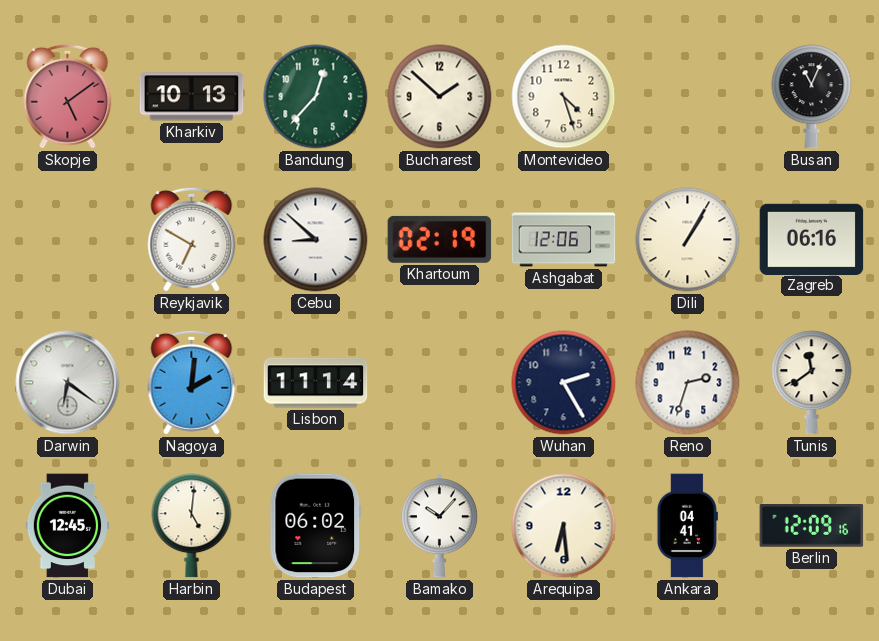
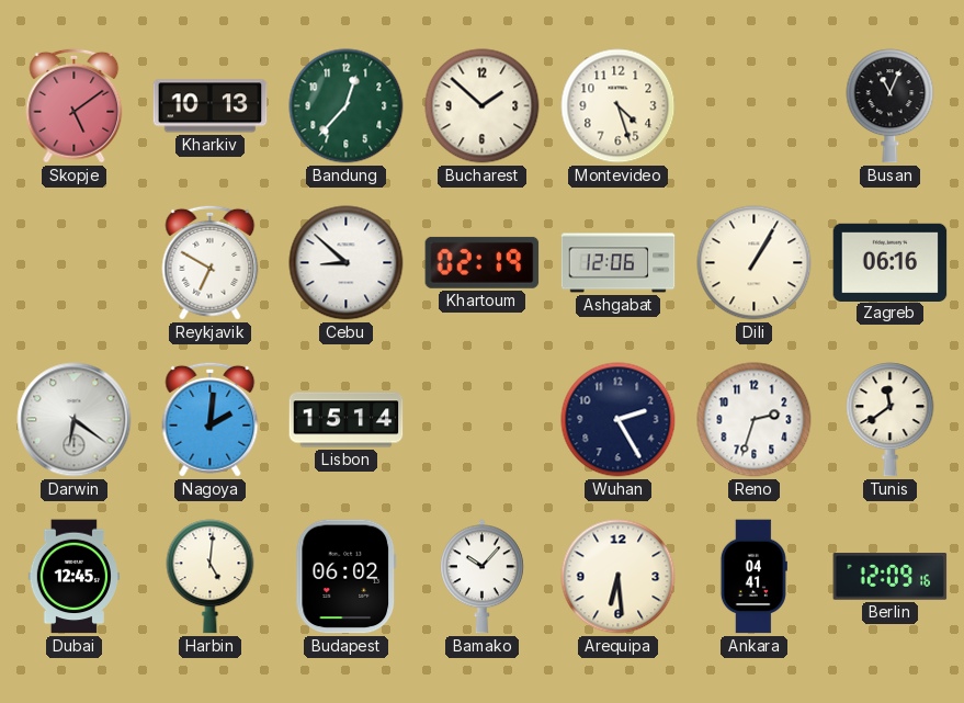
Lisbon: 11:14 -> 15:14 (347, 420)
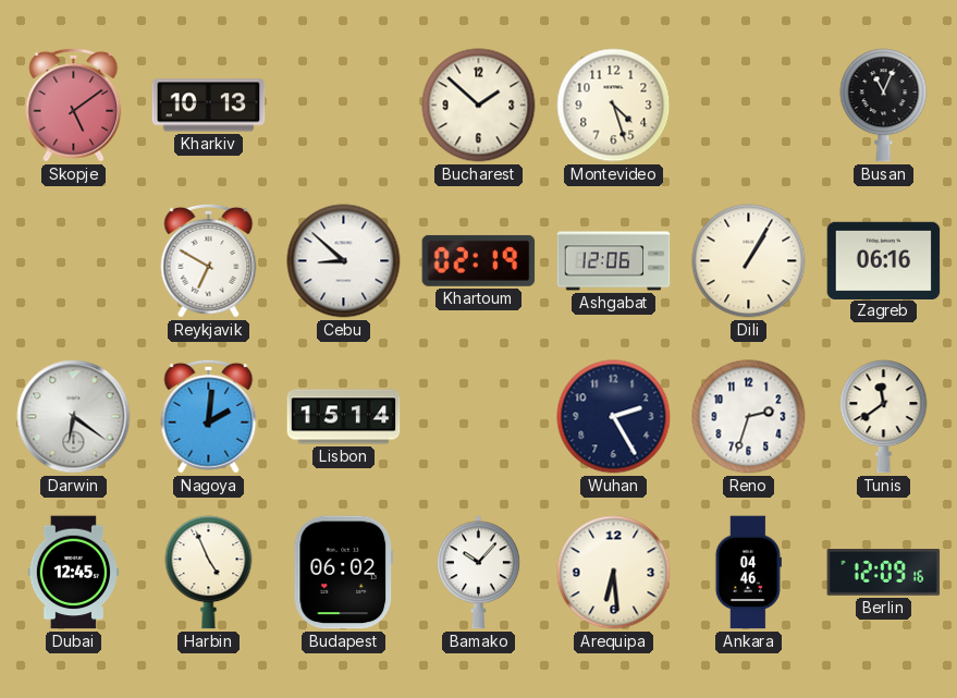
Bandung: 12:37 -> none (347, 106)
Harbin: 5:01 -> 4:56 (209, 573)
Ankara: 04:41 -> 04:46 (748, 573)
